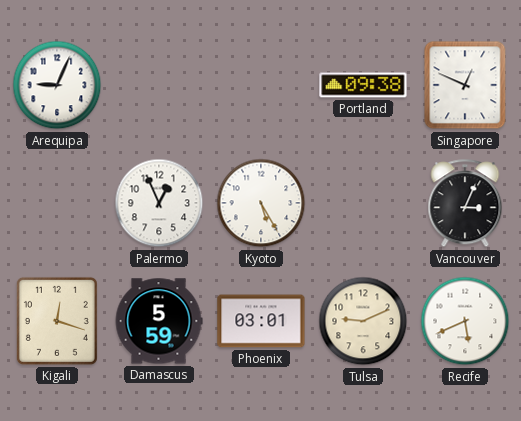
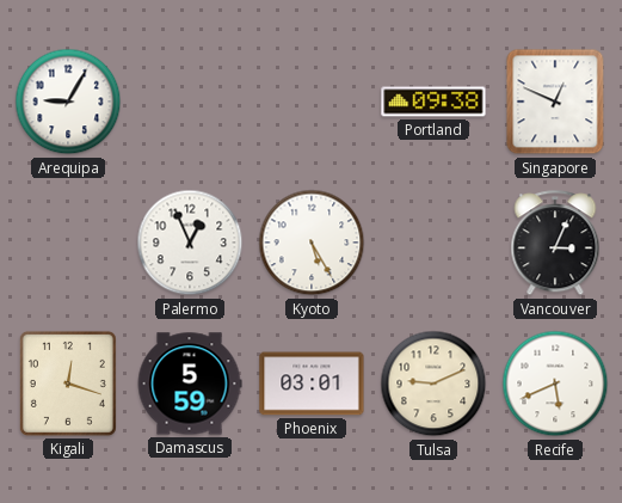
Arequipa: 9:04 -> 9:05 (68, 102)
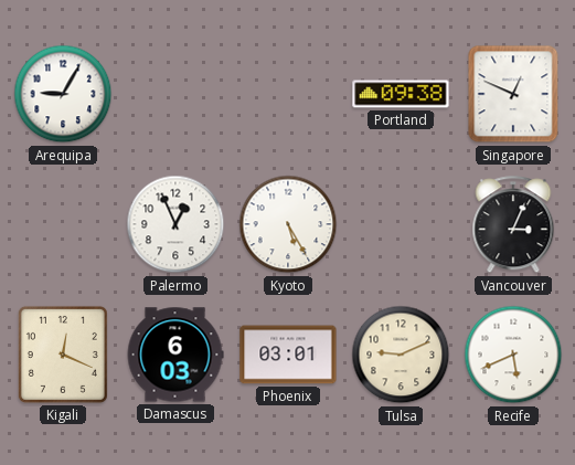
Kigali: 12:18 -> 12:19 (63, 355)
Damascus: 5:59 -> 6:03 (175, 355)
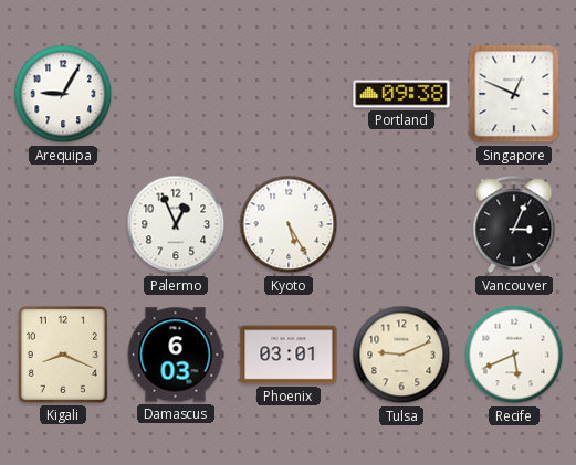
Kigali: 12:19 -> 8:19 (63, 355)
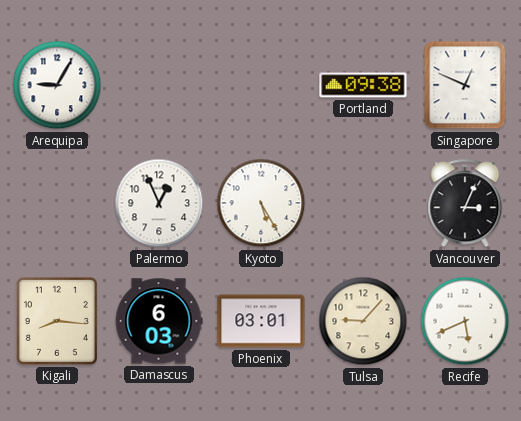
Kigali: 8:19 -> 8:16 (57, 321)
Tulsa: 9:11 -> 9:07 (363, 321)
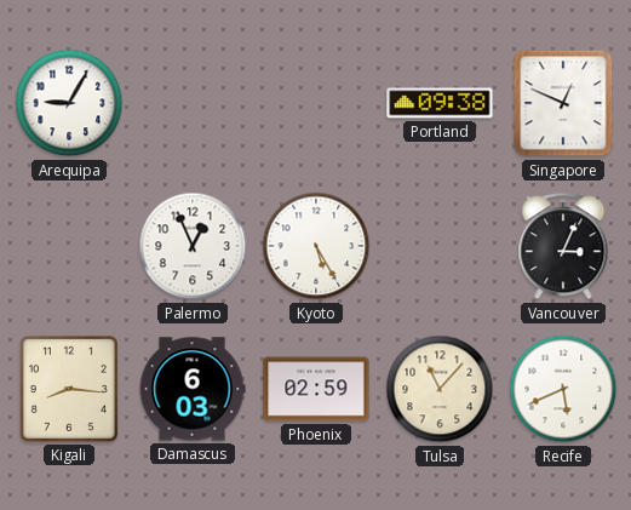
Phoenix: 03:01 -> 02:59 (316, 389)
Tulsa: 9:07 -> 11:07 (440, 389)
